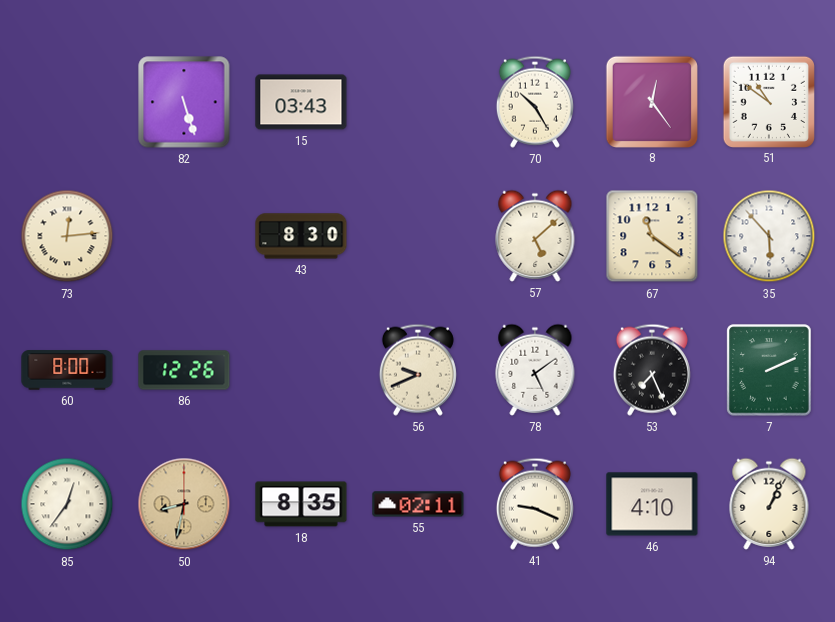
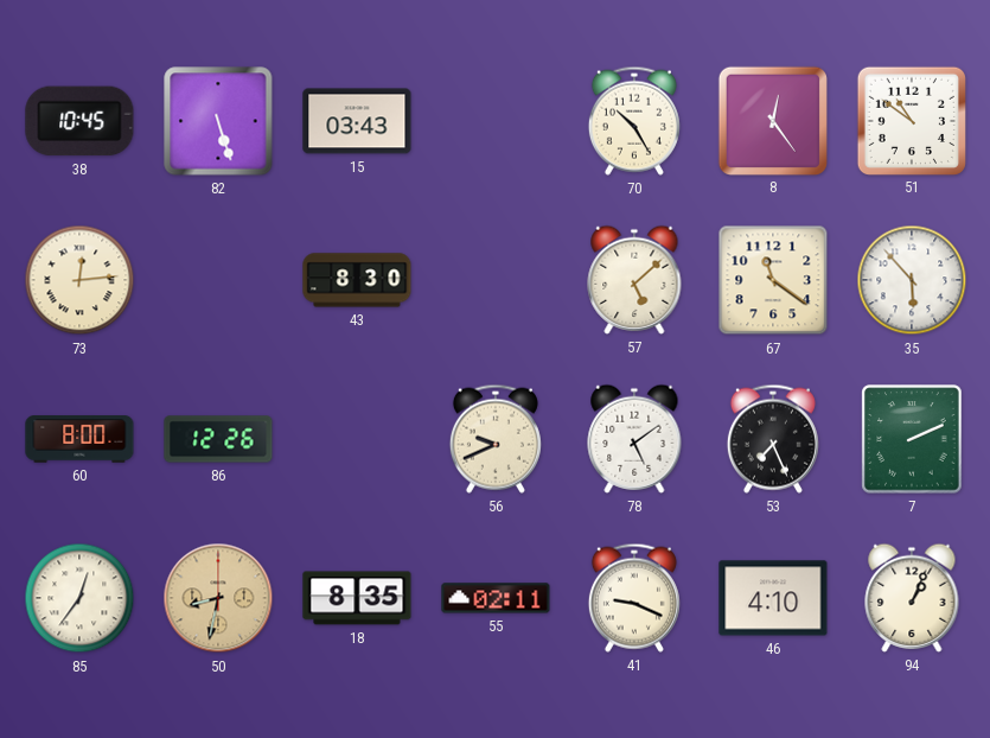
38: none -> 10:45 (79, 121)
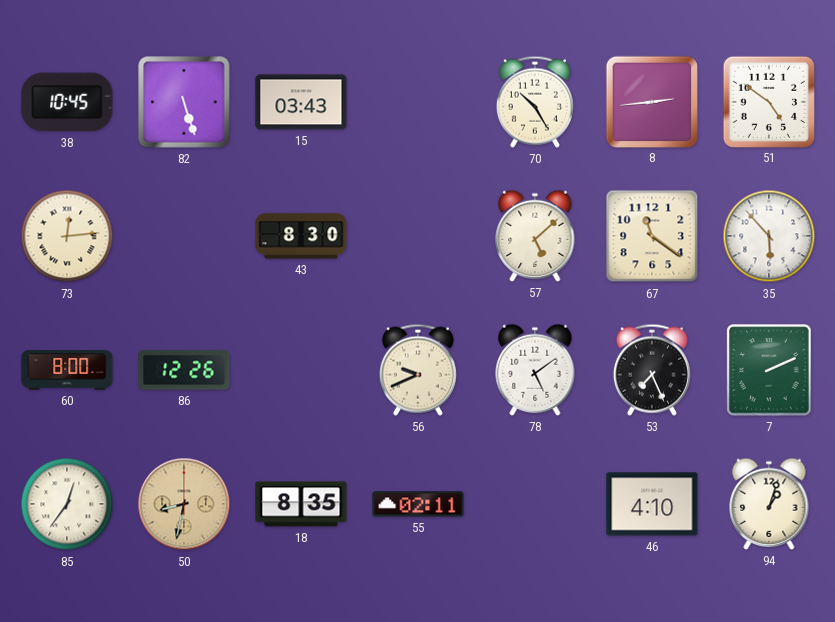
8: 12:24 -> 2:44 (652, 101)
51: 10:51 -> 4:51 (769, 101)
41: 9:19 -> none (634, 598)
94: 1:04 -> 1:03 (769, 504)
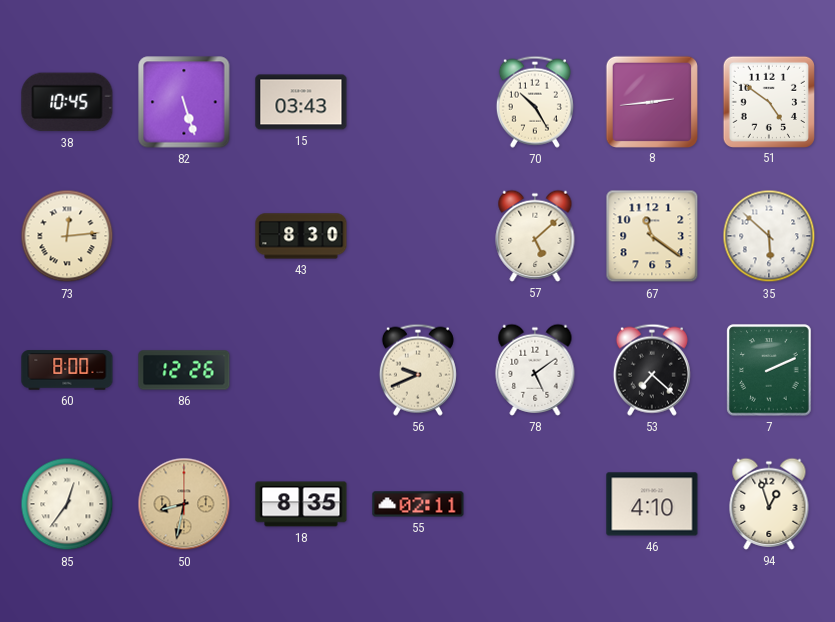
35: 5:53 -> 5:52 (769, 236)
53: 7:26 -> 7:22 (652, 370)
94: 1:03 -> 12:57 (769, 504)
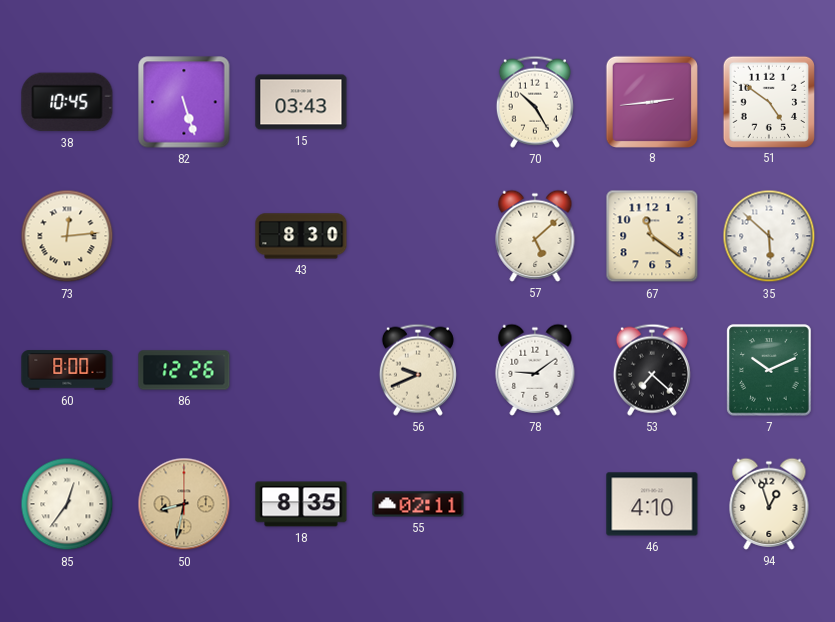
78: 5:09 -> 9:09 (535, 370)
7: 2:11 -> 10:11 (769, 370)
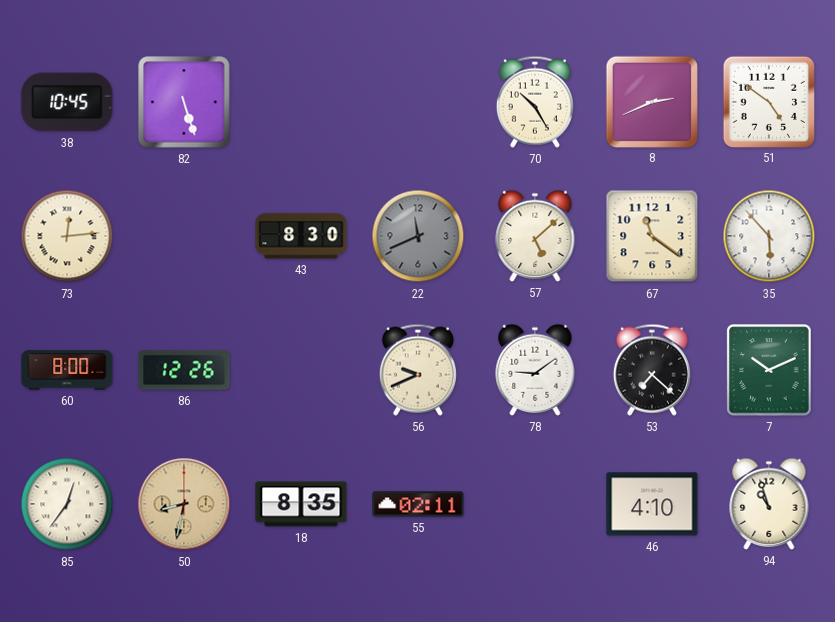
15: 03:43 -> none (301, 102)
8: 2:44 -> 2:41 (652, 101)
22: none -> 11:41 (418, 236)
35: 5:52 -> 5:53 (769, 236)
94: 12:57 -> 10:57 (769, 504)
